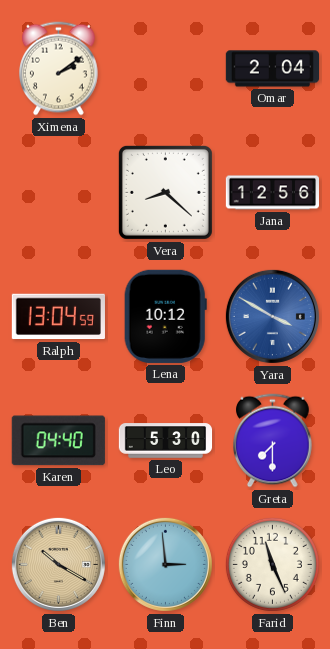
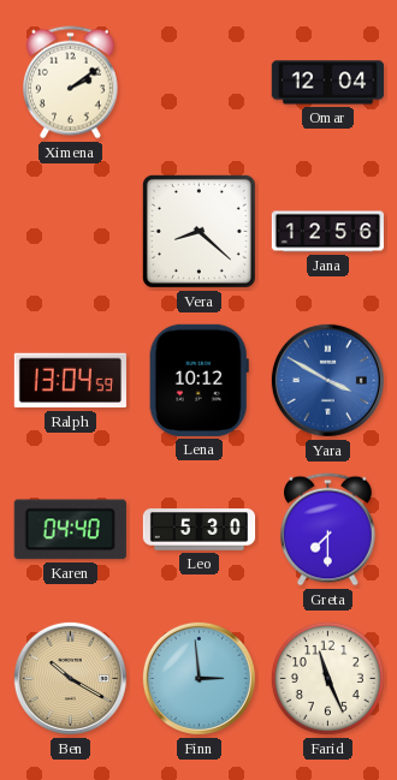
Omar: 2:04 -> 12:04 (327, 83)
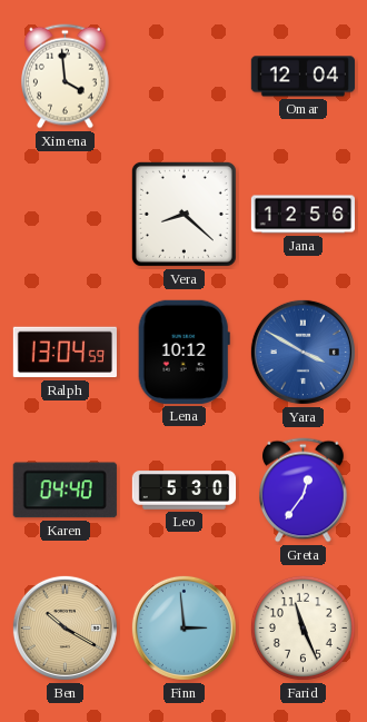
Ximena: 2:09 -> 3:59 (66, 77)
Greta: 7:30 -> 12:36 (304, 491)
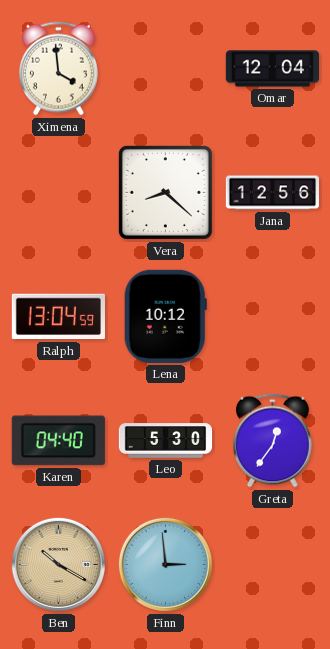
Yara: 3:50 -> none (302, 352)
Farid: 11:26 -> none (302, 627)
